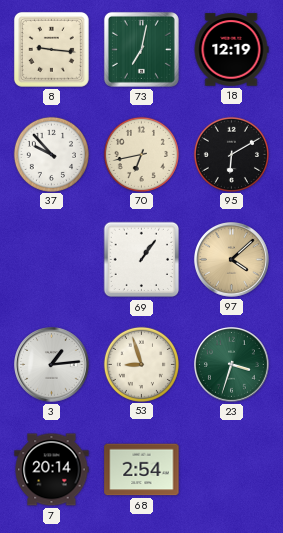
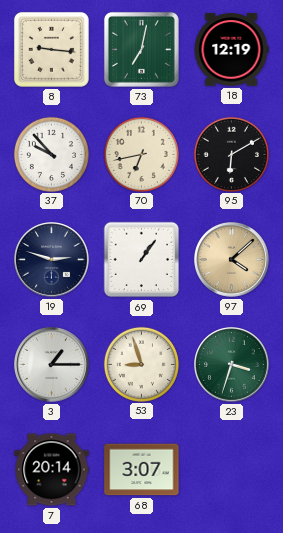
19: none -> 2:48 (52, 260)
3: 1:14 -> 1:15 (52, 365)
68: 2:54 -> 3:07 (142, 470)
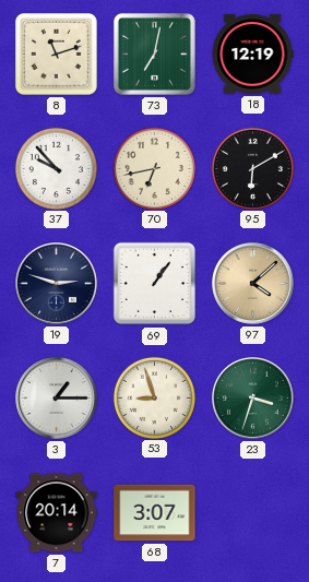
8: 9:16 -> 11:12 (56, 54)
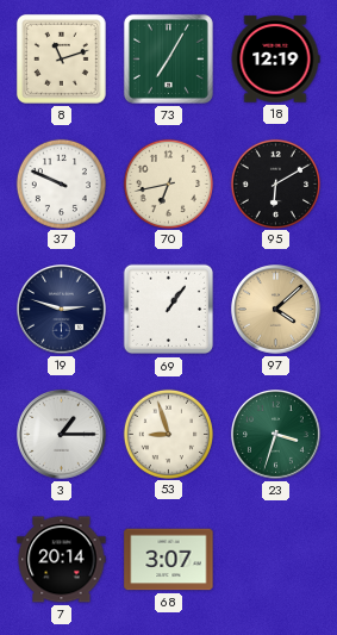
73: 7:02 -> 7:05 (168, 58)
37: 9:53 -> 9:49 (61, 183)
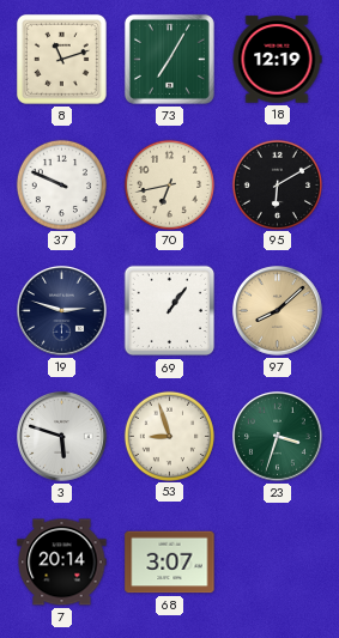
97: 4:08 -> 8:08 (278, 311)
3: 1:15 -> 5:48 (62, 437)
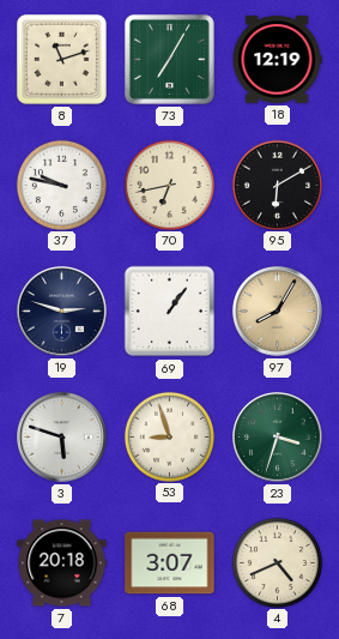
37: 9:49 -> 9:47 (61, 185)
97: 8:08 -> 8:05 (278, 312)
7: 20:14 -> 20:18 (62, 563)
4: none -> 4:41 (277, 562)
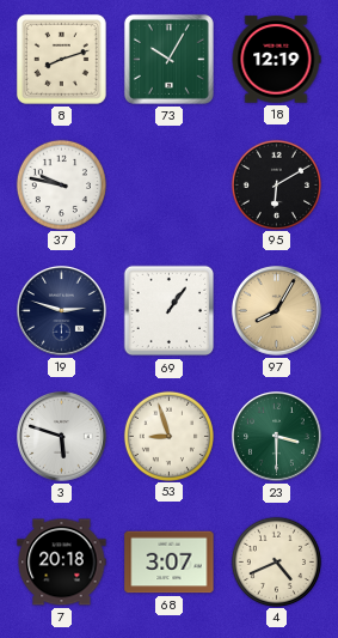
8: 11:12 -> 8:12 (61, 59)
73: 7:05 -> 10:05 (168, 59)
70: 6:43 -> none (169, 185)
23: 3:33 -> 3:30 (277, 437)
